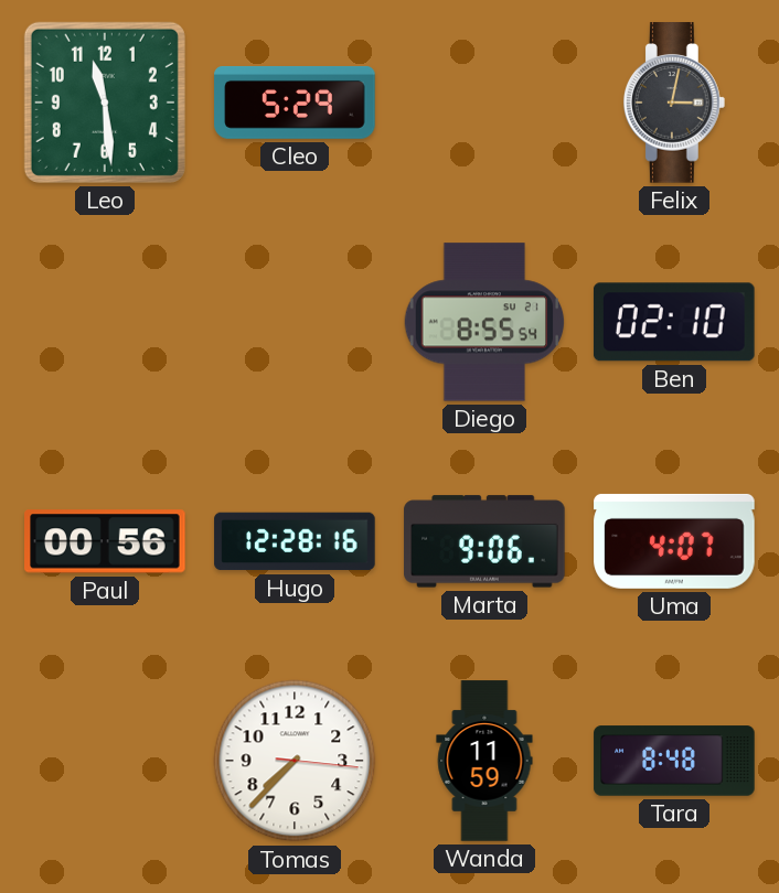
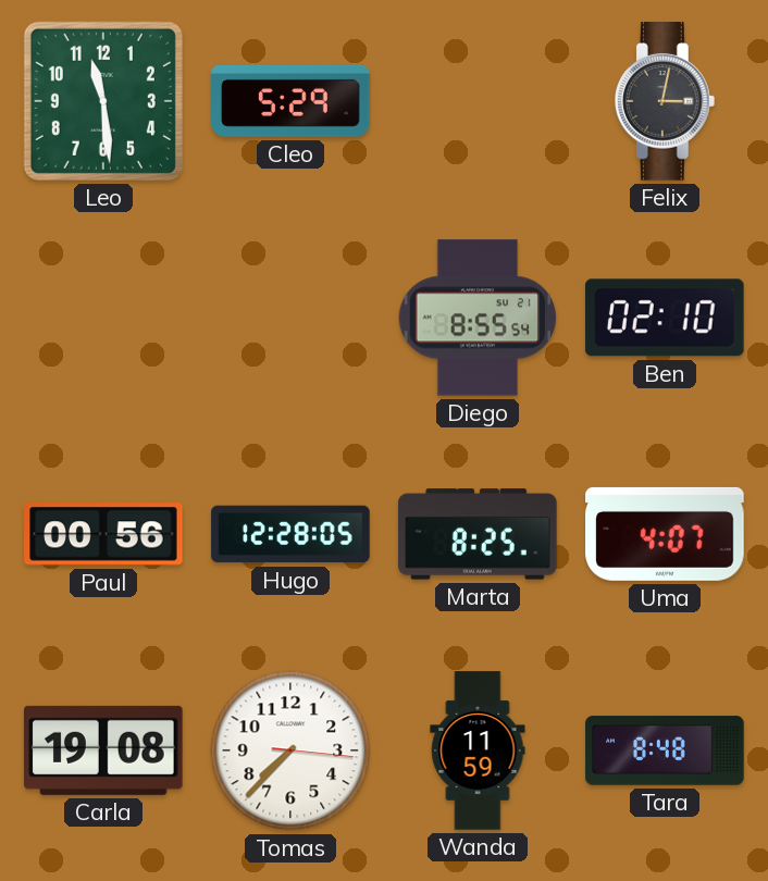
Hugo: 12:28:16 -> 12:28:05 (290, 534)
Marta: 9:06 -> 8:25 (478, 534)
Carla: none -> 19:08 (104, 750)
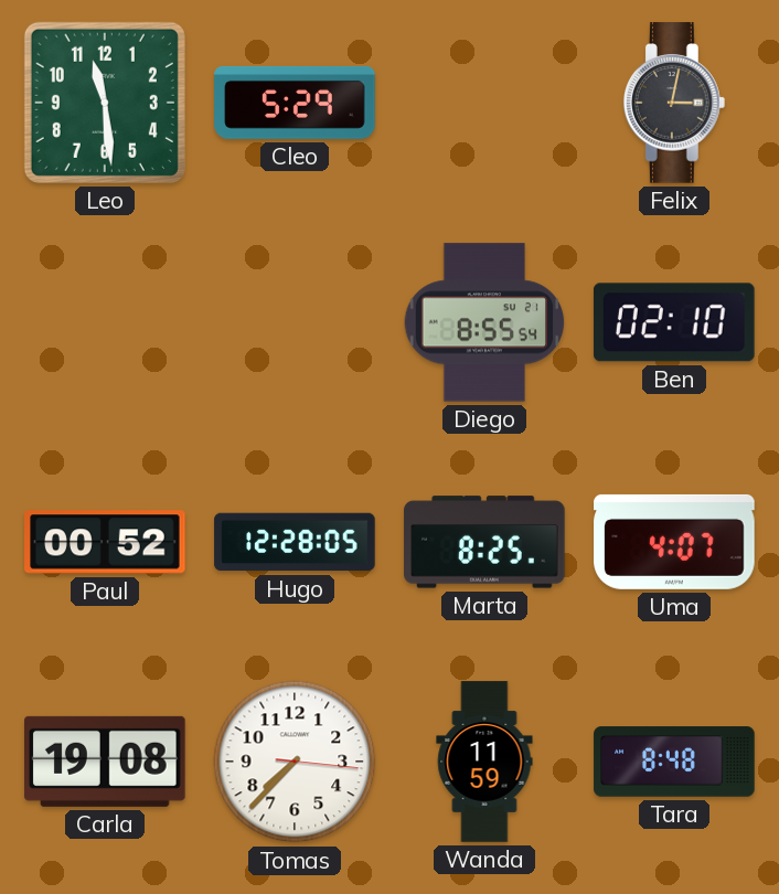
Paul: 00:56 -> 00:52 (105, 542)
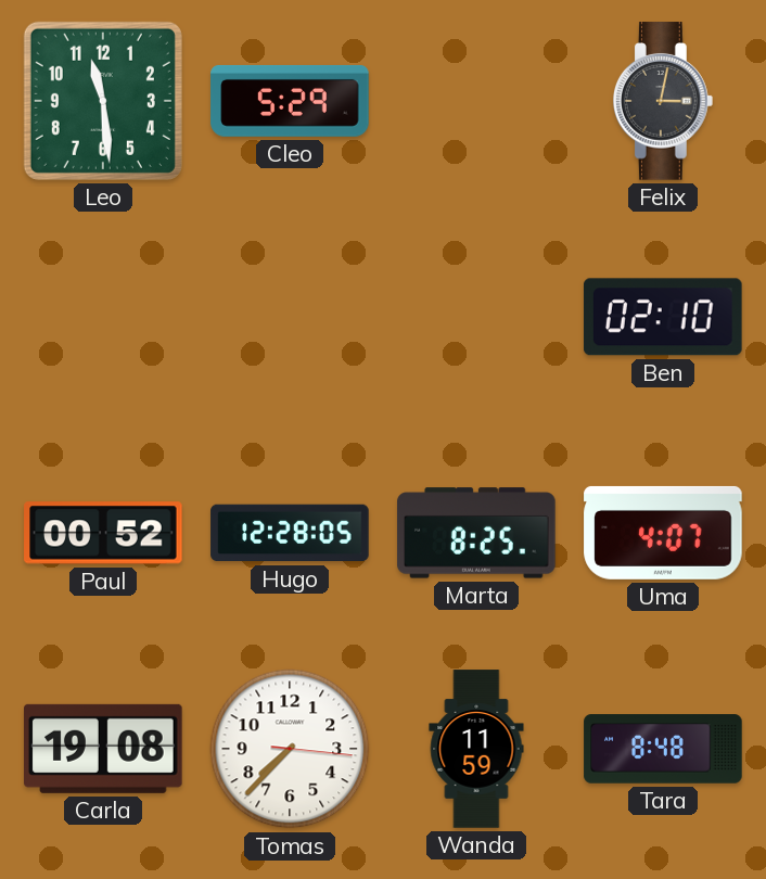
Diego: 8:55 -> none (484, 322)
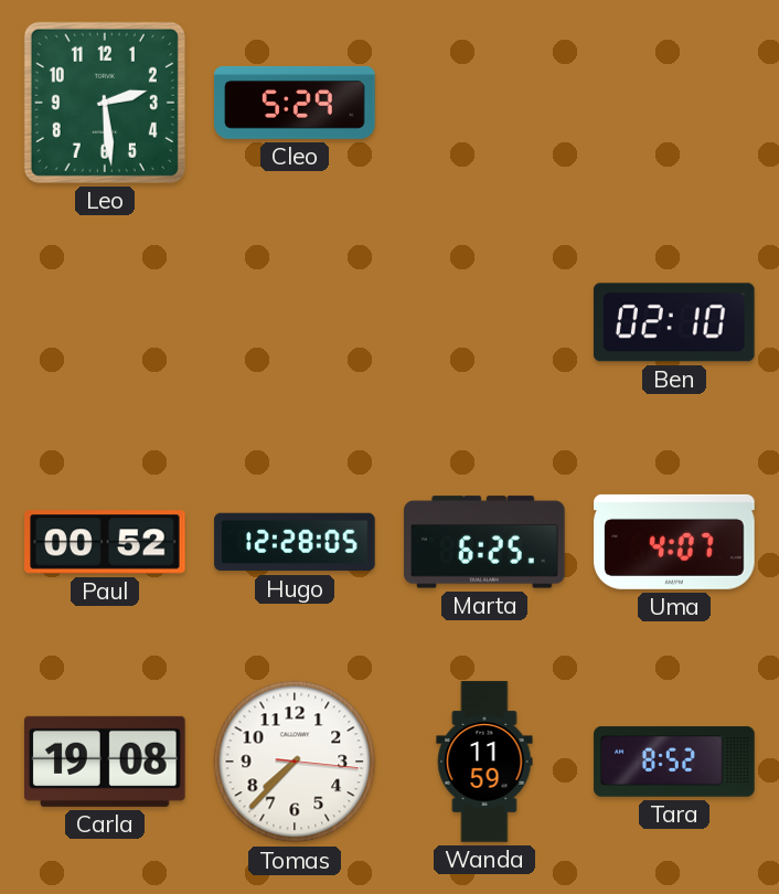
Leo: 11:29 -> 2:29 (105, 103)
Felix: 3:02 -> none (663, 101)
Marta: 8:25 -> 6:25 (484, 542)
Tara: 8:48 -> 8:52 (674, 762)
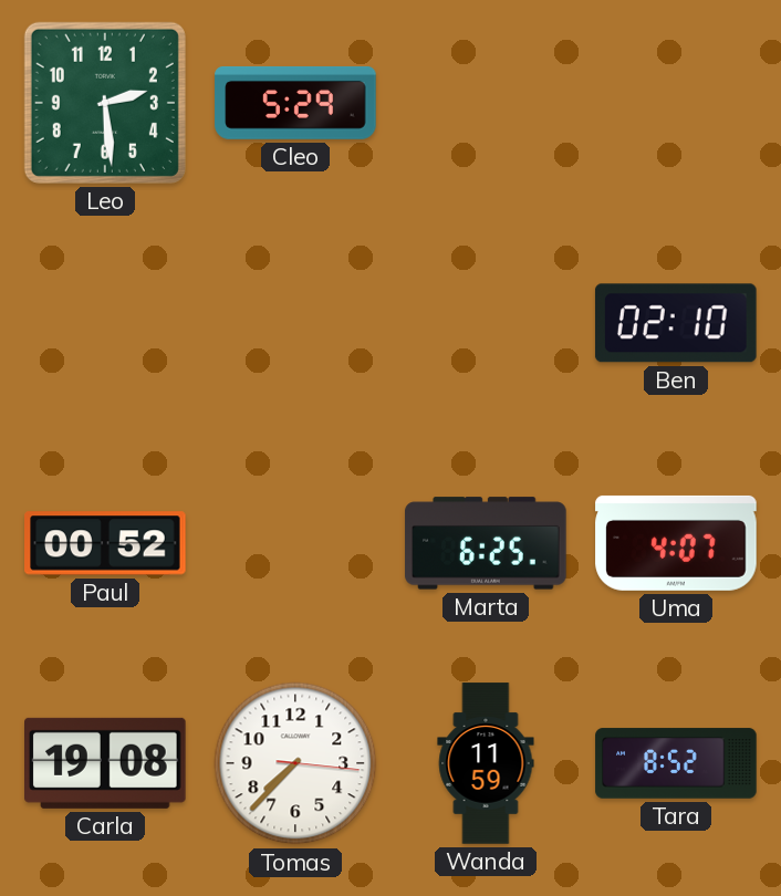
Hugo: 12:28 -> none (295, 542)
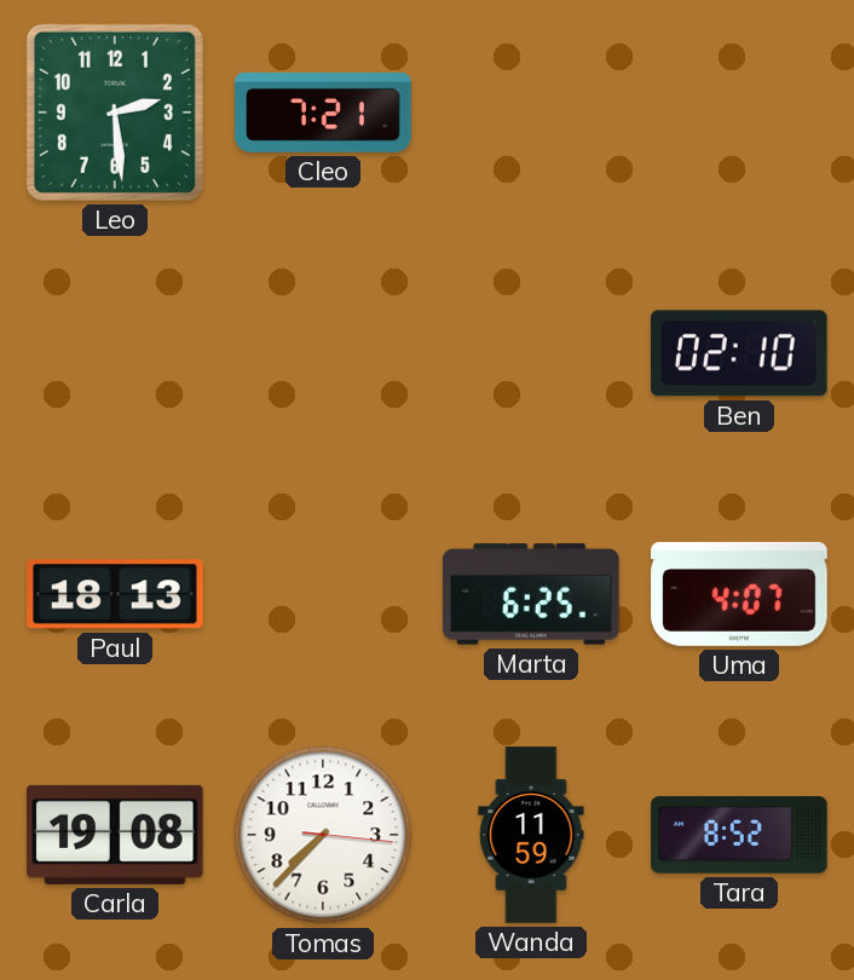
Cleo: 5:29 -> 7:21 (323, 113)
Paul: 00:52 -> 18:13 (115, 594)
